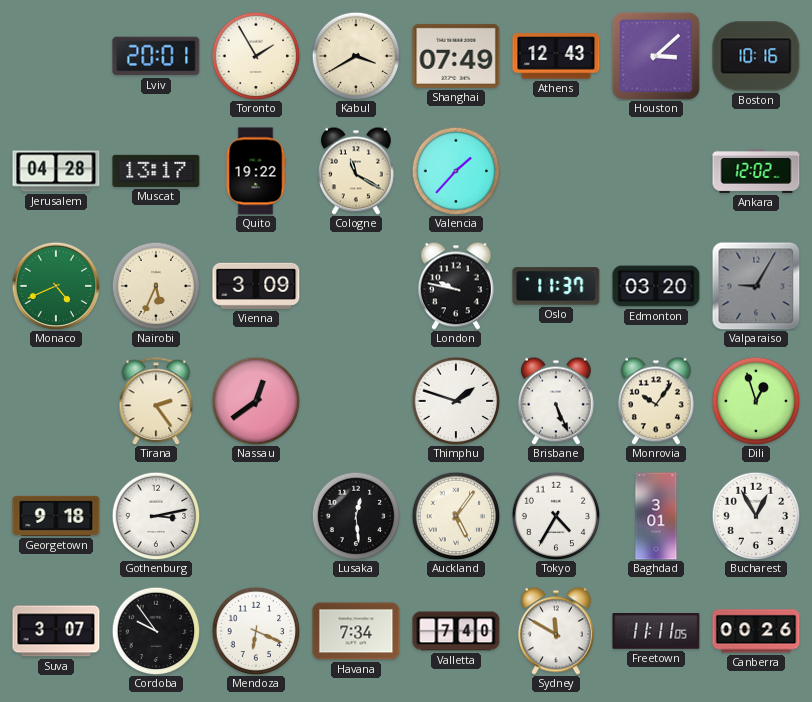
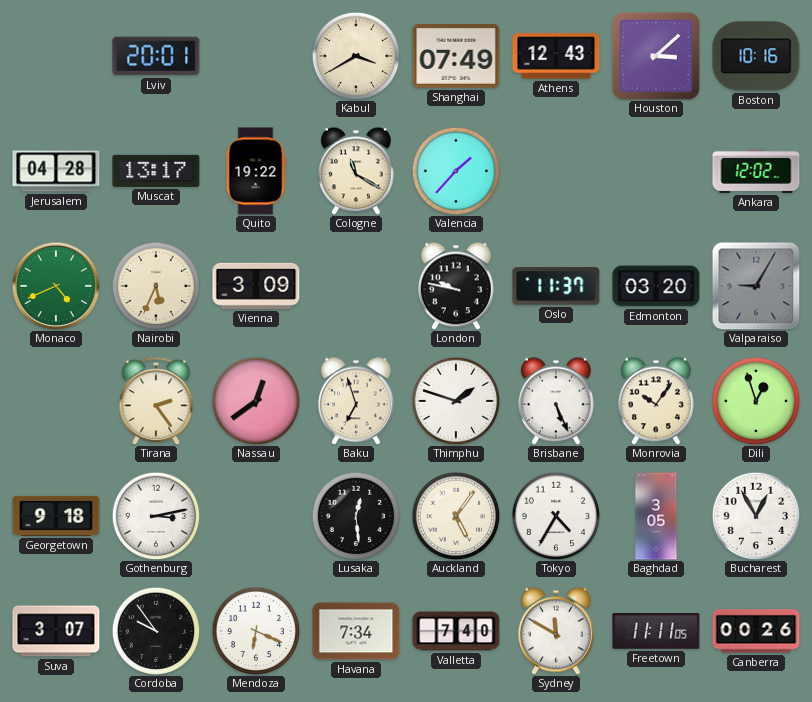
Toronto: 1:55 -> none (256, 56)
Baku: none -> 6:57 (356, 401)
Baghdad: 3:01 -> 3:05 (656, 516)
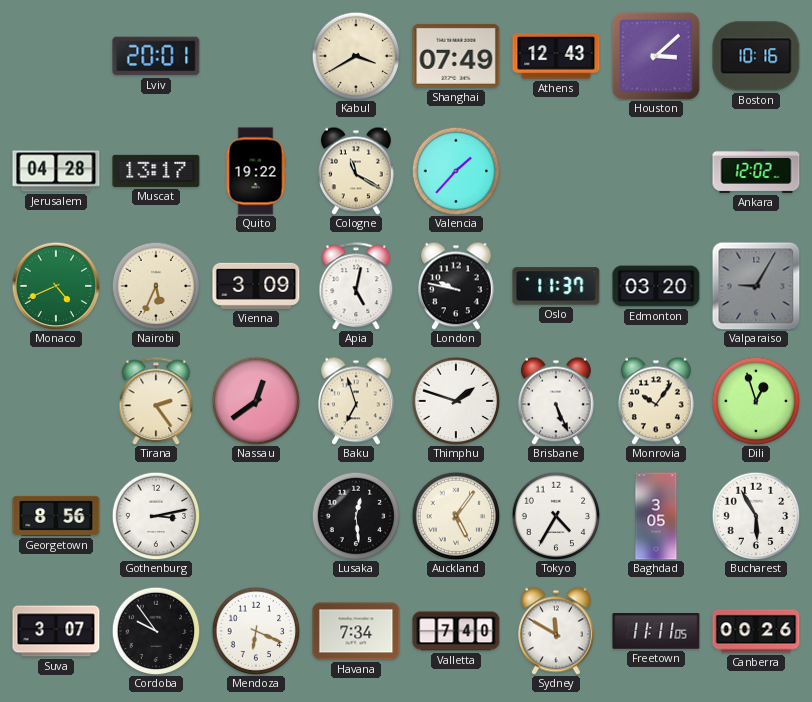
Apia: none -> 5:02 (356, 286)
Georgetown: 9:18 -> 8:56 (56, 516)
Bucharest: 12:55 -> 5:55 (756, 516)
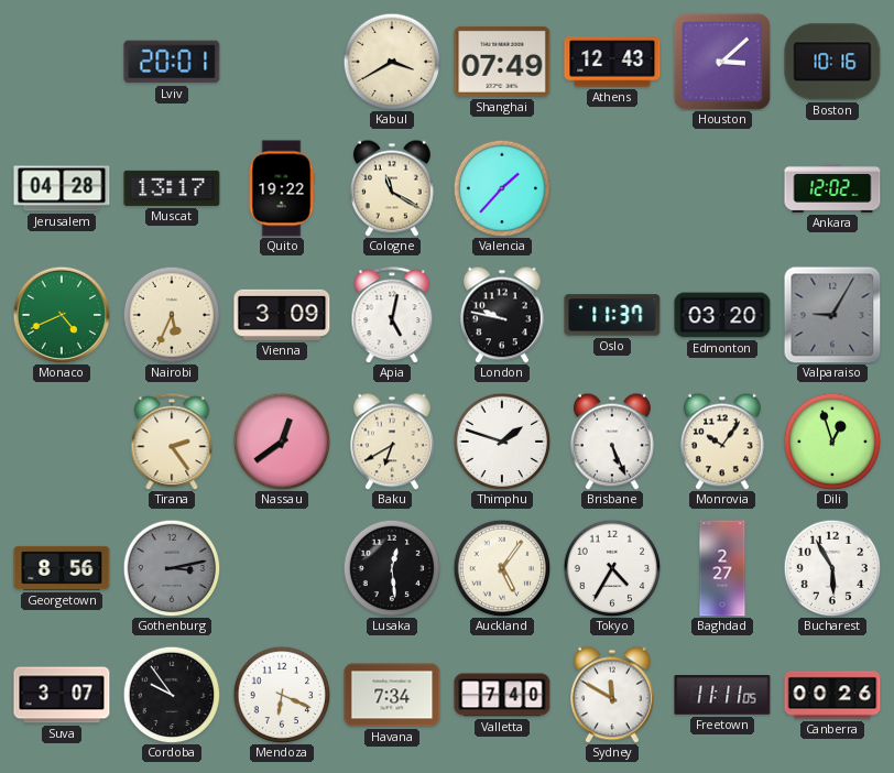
Baku: 6:57 -> 6:40 (392, 442)
Gothenburg dial: white -> grey (172, 568)
Baghdad: 3:05 -> 2:27 (722, 568)
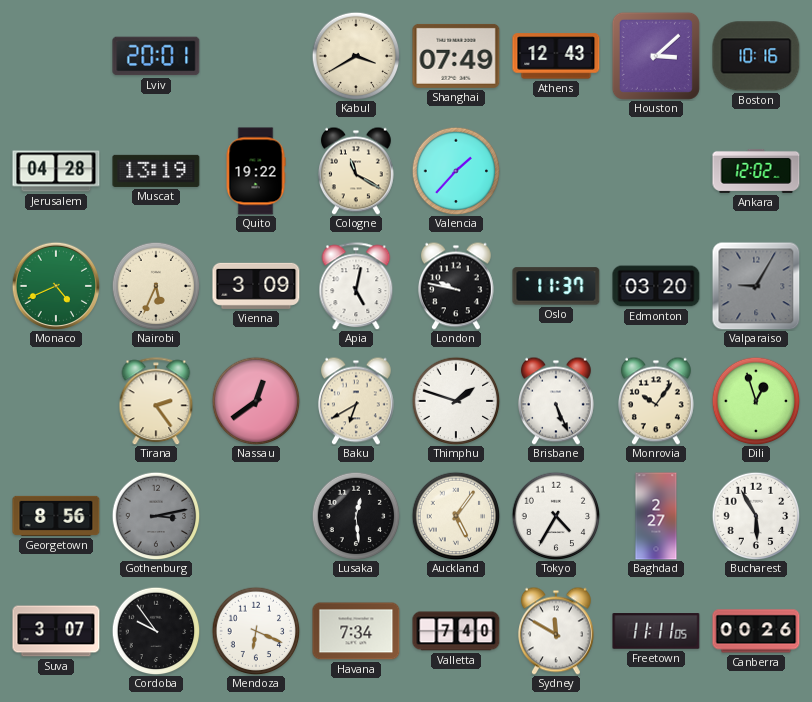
Muscat: 13:17 -> 13:19 (156, 171)
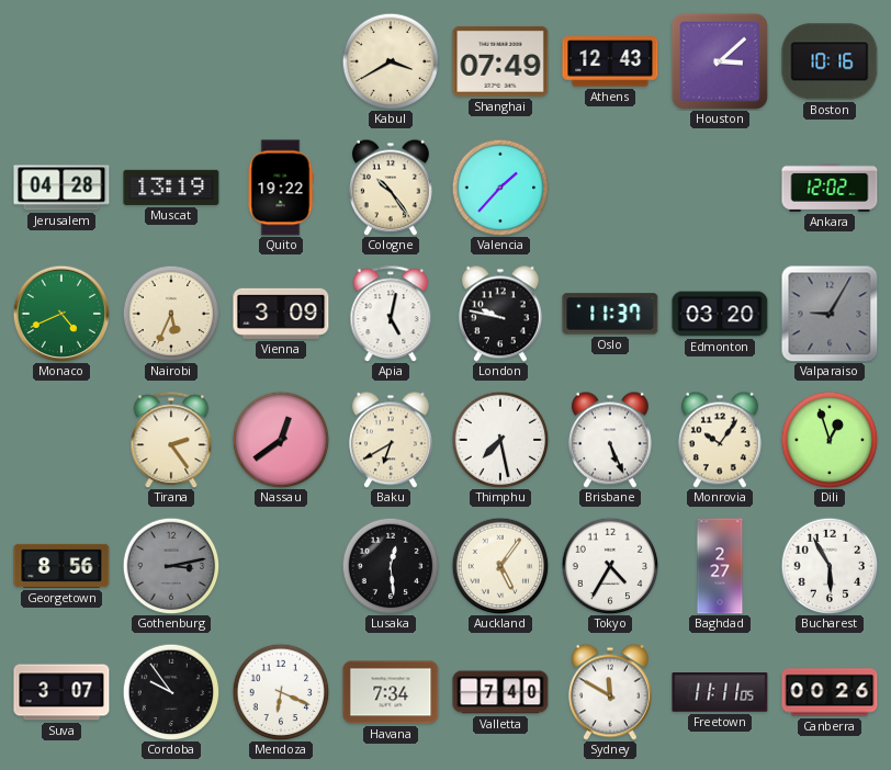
Lviv: 20:01 -> none (156, 56)
Cologne: 11:20 -> 10:24 (391, 188)
Thimphu: 1:48 -> 7:28 (500, 440)
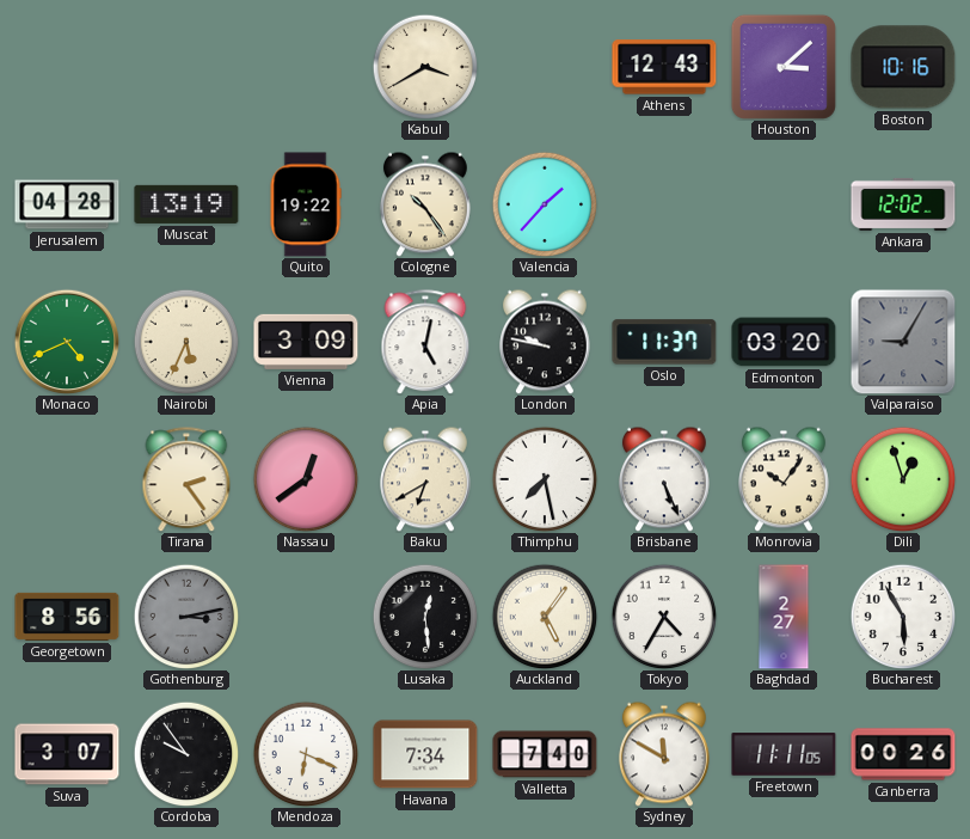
Shanghai: 07:49 -> none (500, 61)
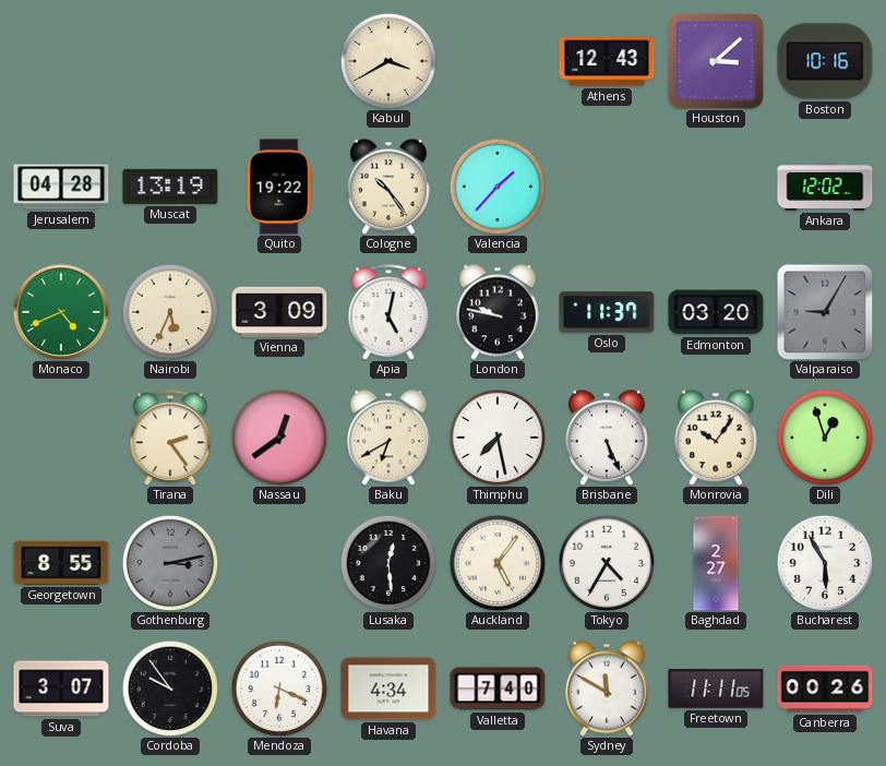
Georgetown: 8:56 -> 8:55 (61, 563)
Havana: 7:34 -> 4:34 (388, 689)
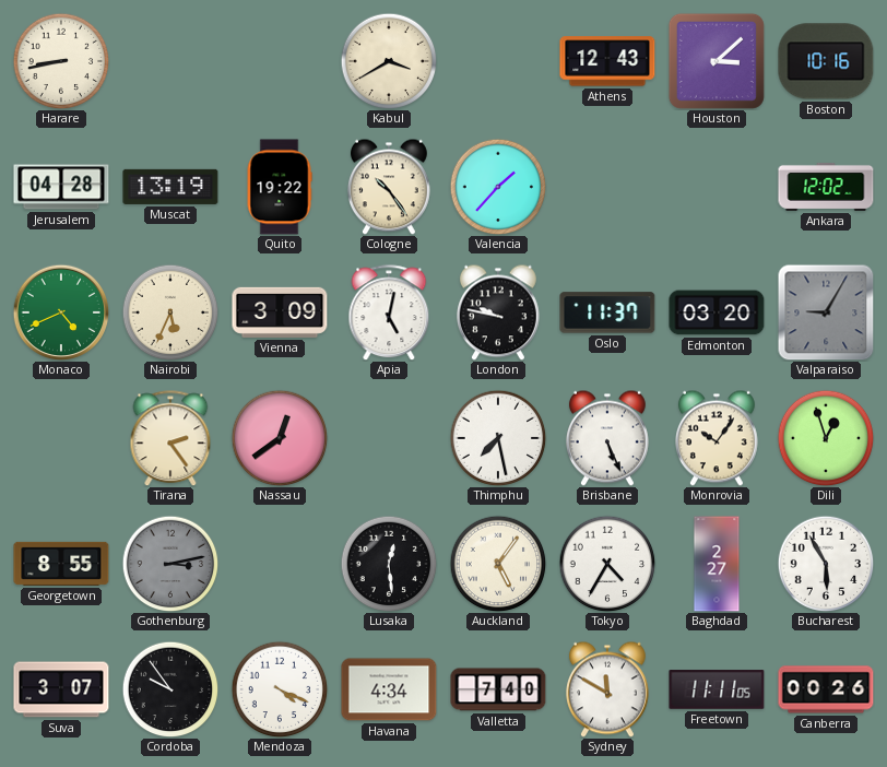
Harare: none -> 8:43 (61, 61)
Baku: 6:40 -> none (388, 438)
Mendoza: 6:19 -> 4:19 (280, 689)
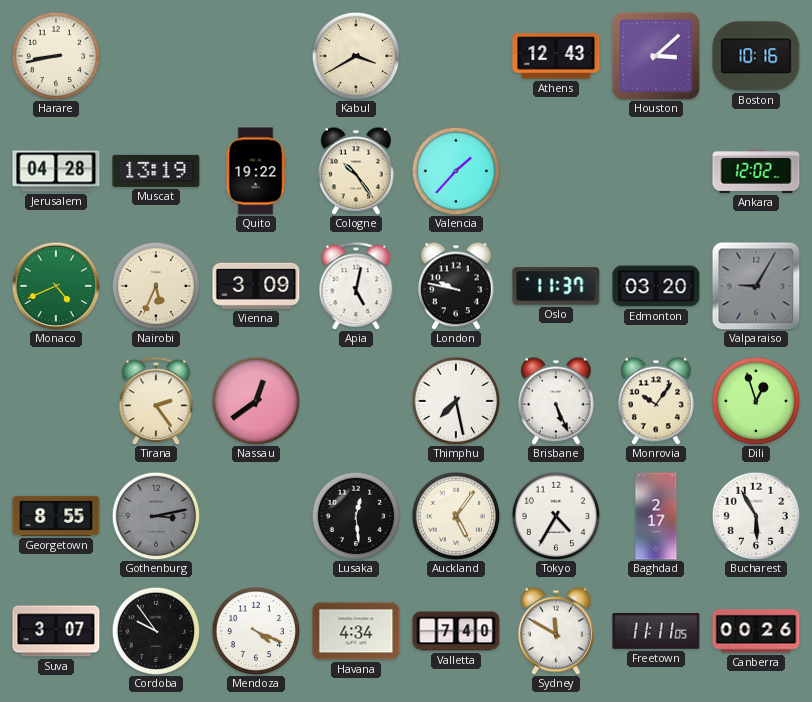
Baghdad: 2:27 -> 2:17 (656, 516)
